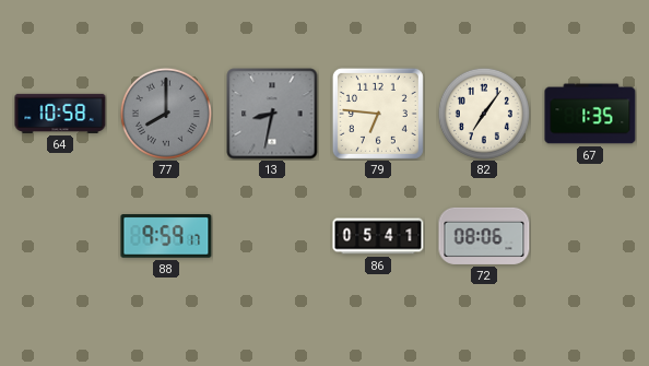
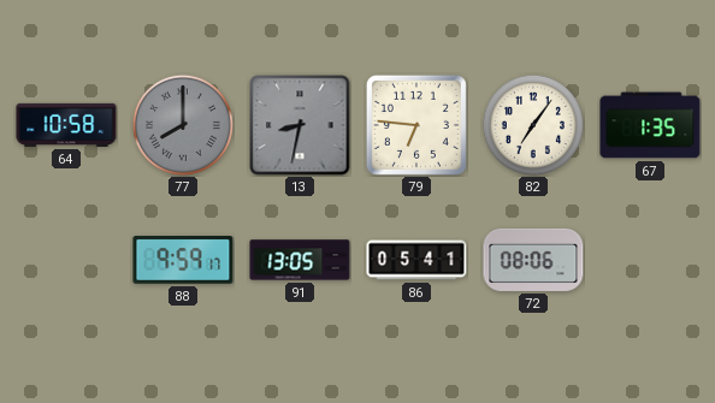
91: none -> 13:05 (300, 260)
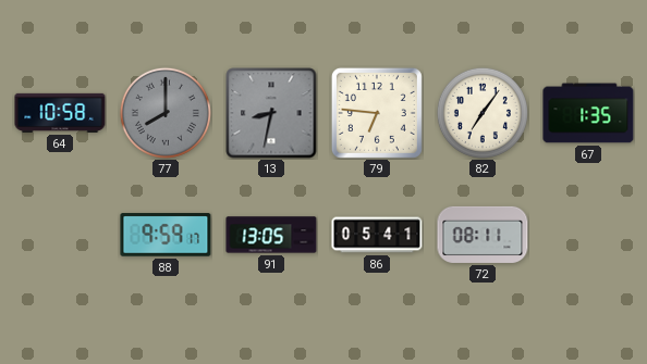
72: 08:06 -> 08:11 (483, 235)
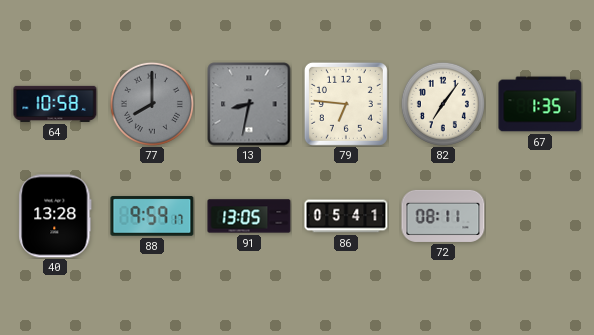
40: none -> 13:28 (55, 216)
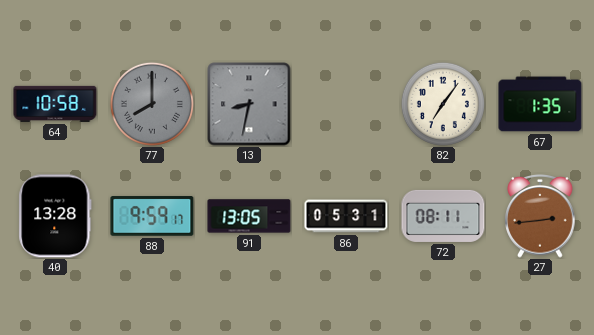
79: 6:46 -> none (346, 104)
86: 05:41 -> 05:31 (346, 216)
27: none -> 2:44 (540, 217)
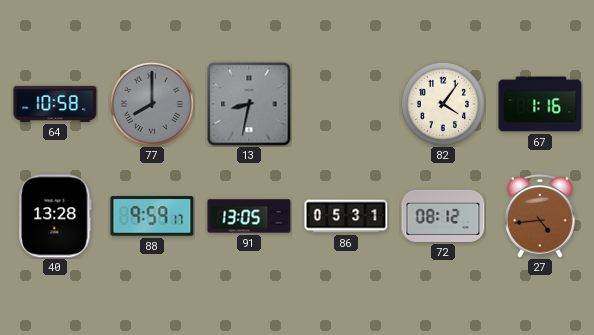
82: 7:06 -> 4:06 (443, 104)
67: 1:35 -> 1:16 (540, 104)
72: 08:11 -> 08:12 (443, 216)
27: 2:44 -> 4:44 (540, 217)
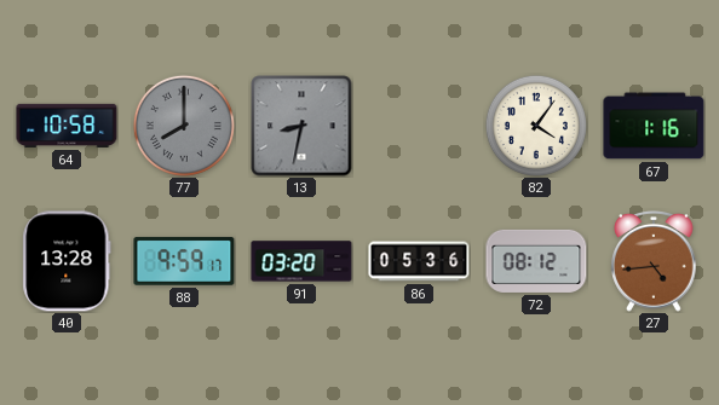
91: 13:05 -> 03:20 (301, 261)
86: 05:31 -> 05:36 (419, 261)
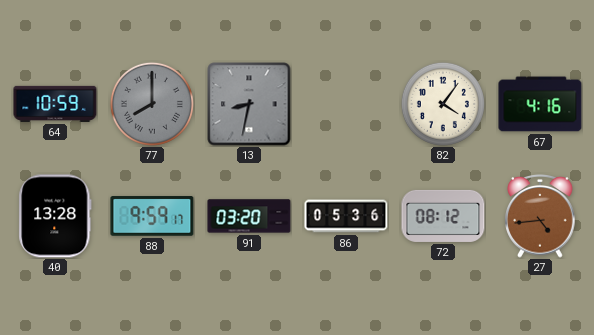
64: 10:58 -> 10:59 (55, 104)
67: 1:16 -> 4:16 (540, 104)
